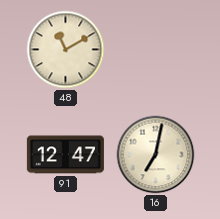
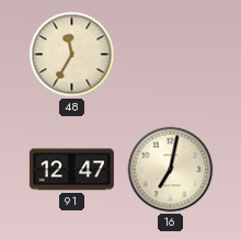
48: 11:10 -> 11:35 (72, 55)
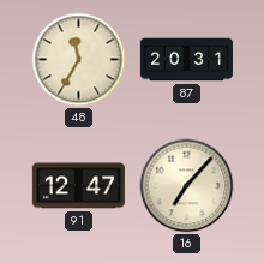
87: none -> 20:31 (186, 60)
16: 7:02 -> 7:07 (187, 186)
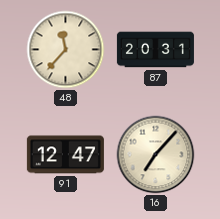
48: 11:35 -> 11:37 (66, 50)
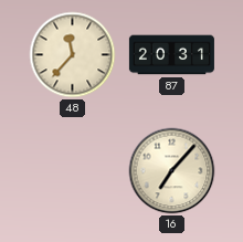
91: 12:47 -> none (65, 155)
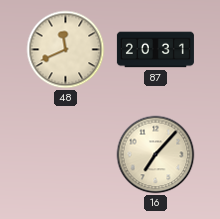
48: 11:37 -> 11:41 (66, 50)
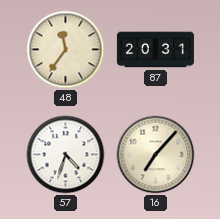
48: 11:41 -> 11:36 (66, 50)
57: none -> 4:33 (66, 155)
